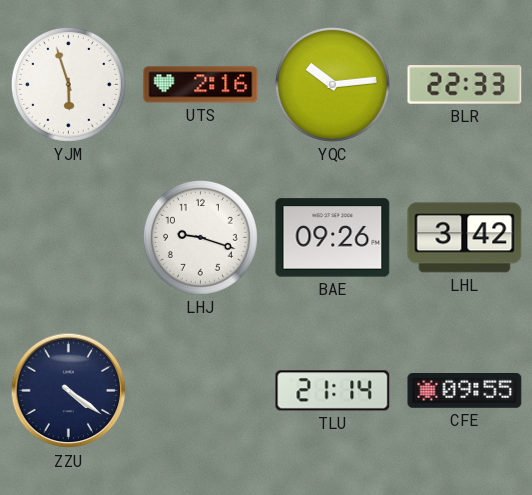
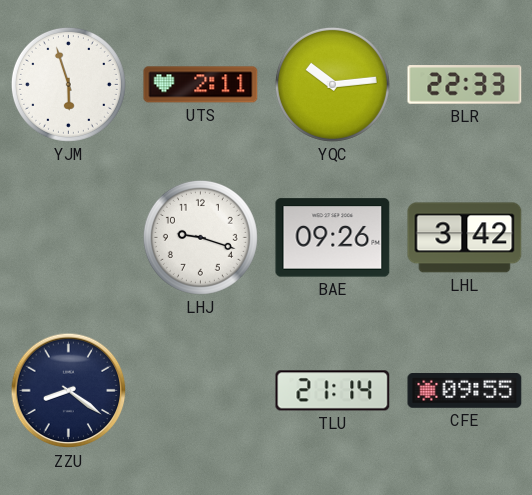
UTS: 2:16 -> 2:11 (201, 85)
ZZU: 4:21 -> 8:21 (69, 391)
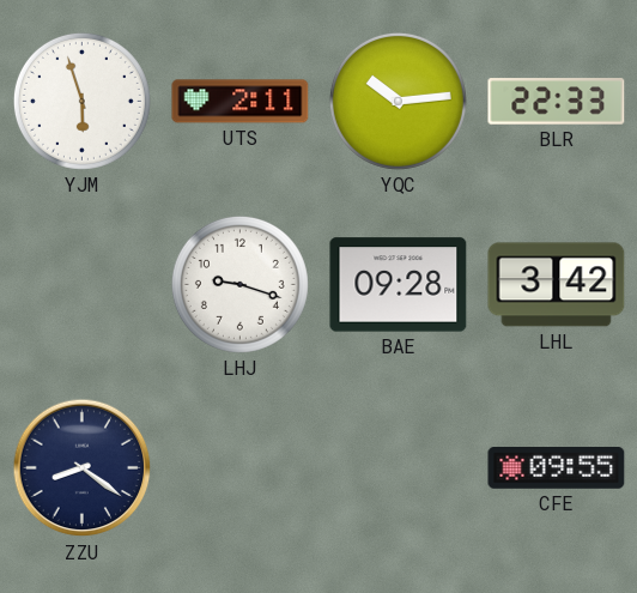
BAE: 09:26 -> 09:28 (399, 285)
TLU: 21:14 -> none (333, 391)
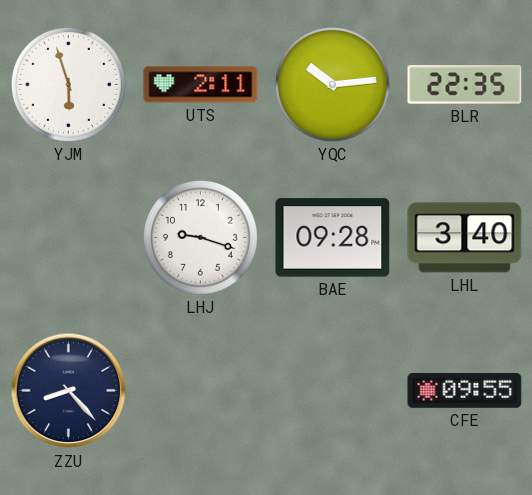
BLR: 22:33 -> 22:35 (465, 85)
LHL: 3:42 -> 3:40 (465, 238)
ZZU: 8:21 -> 8:23 (69, 391)
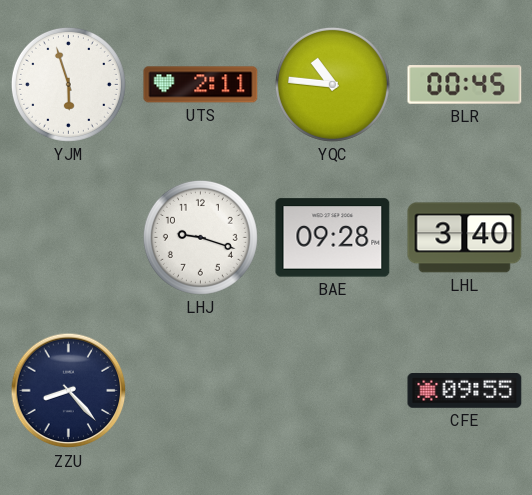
YQC: 10:14 -> 10:46 (332, 84)
BLR: 22:35 -> 00:45 (465, 85)
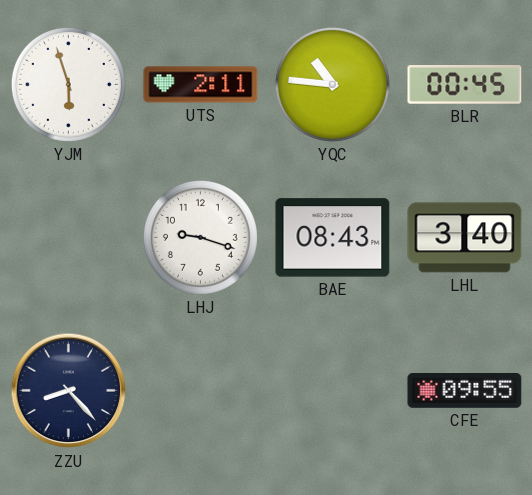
BAE: 09:28 -> 08:43 (333, 238)
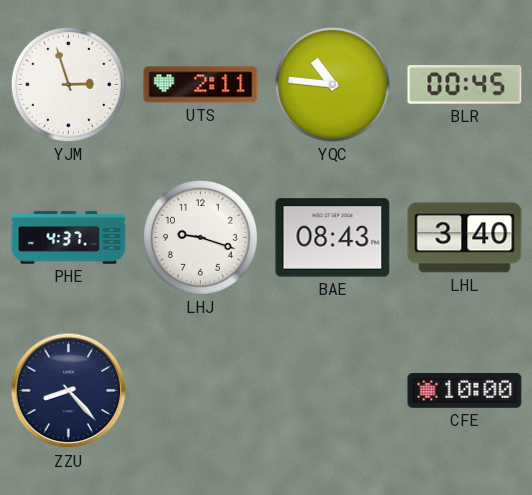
YJM: 5:57 -> 2:57 (68, 84)
PHE: none -> 4:37 (69, 238)
CFE: 09:55 -> 10:00 (465, 391)
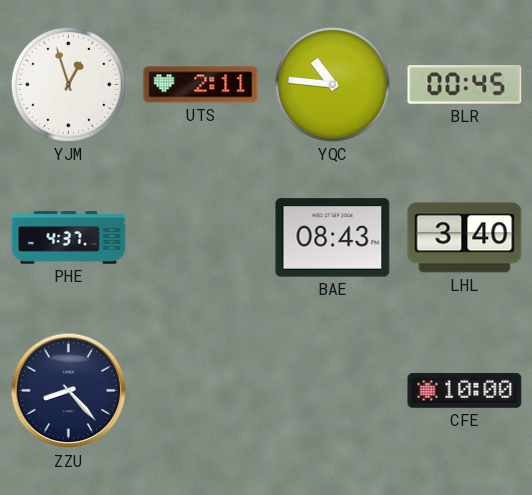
YJM: 2:57 -> 12:57 (68, 84)
LHJ: 9:18 -> none (200, 237)
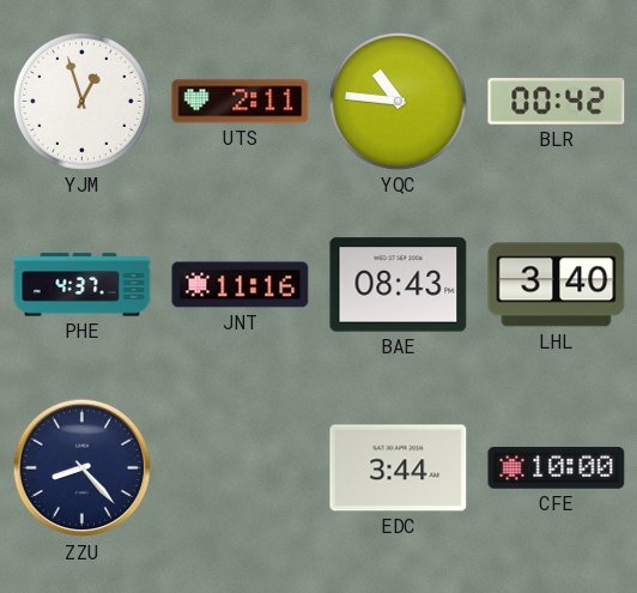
BLR: 00:45 -> 00:42 (557, 102)
JNT: none -> 11:16 (241, 285)
EDC: none -> 3:44 (399, 468)
